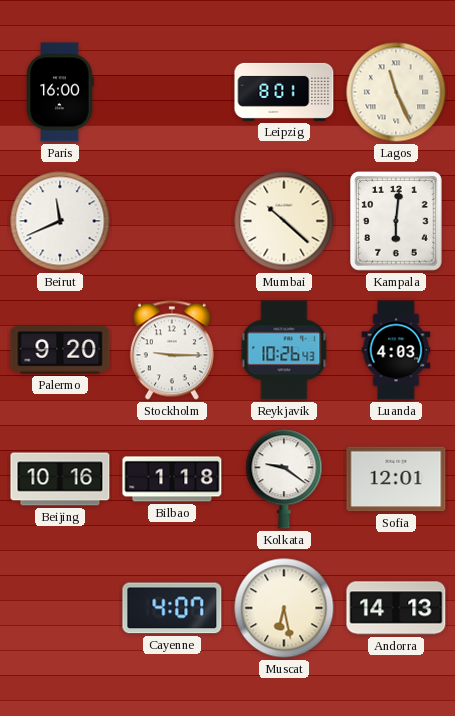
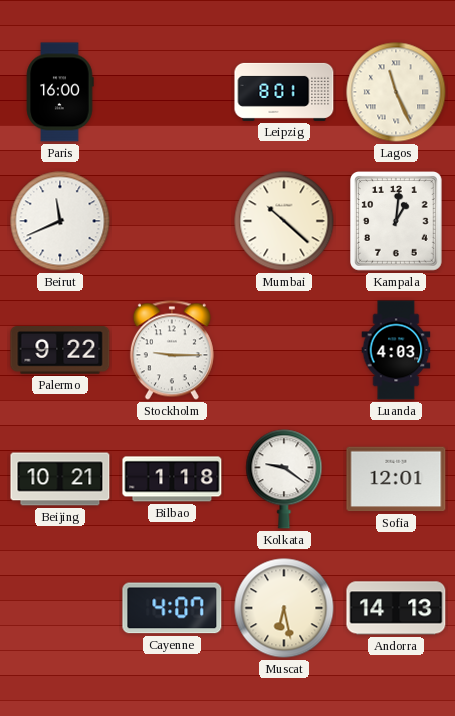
Kampala: 6:01 -> 1:01 (397, 222)
Palermo: 9:20 -> 9:22 (60, 350)
Reykjavik: 10:26 -> none (284, 350)
Beijing: 10:16 -> 10:21 (60, 479)
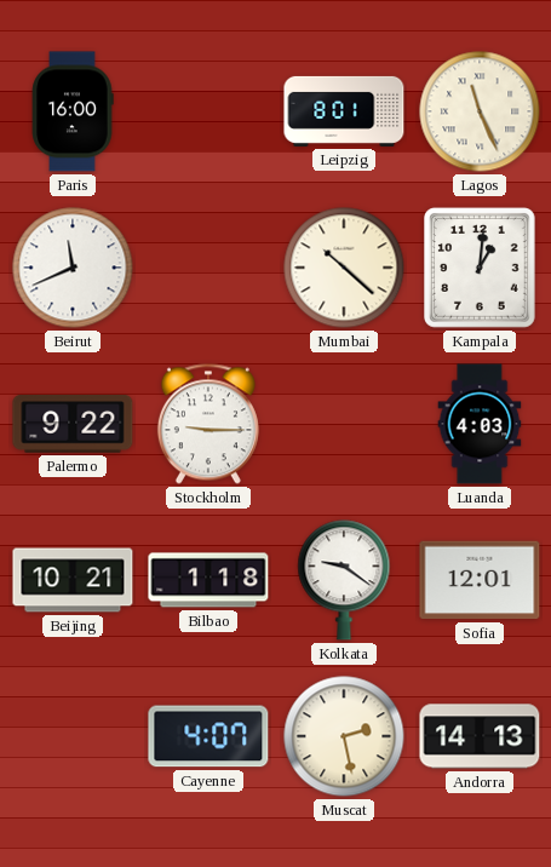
Muscat: 6:28 -> 2:28 (344, 736)
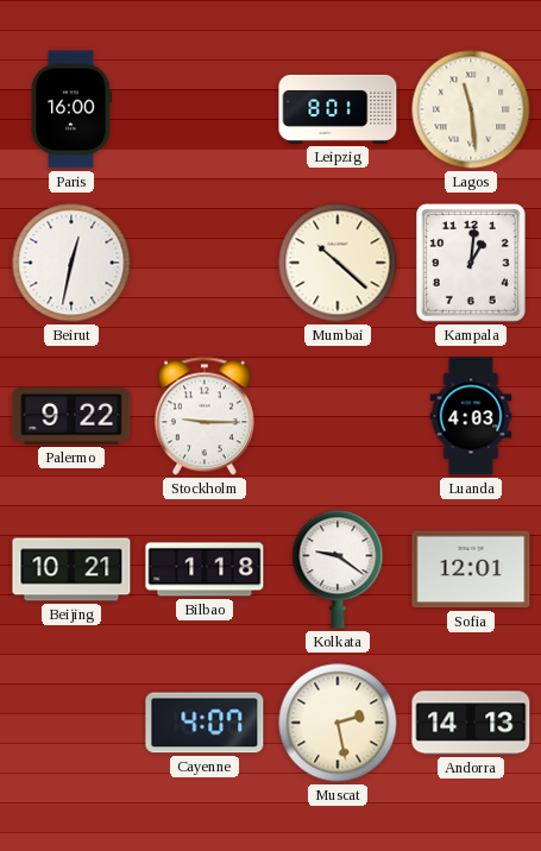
Lagos: 11:26 -> 11:29 (471, 109)
Beirut: 11:41 -> 12:32 (71, 263)
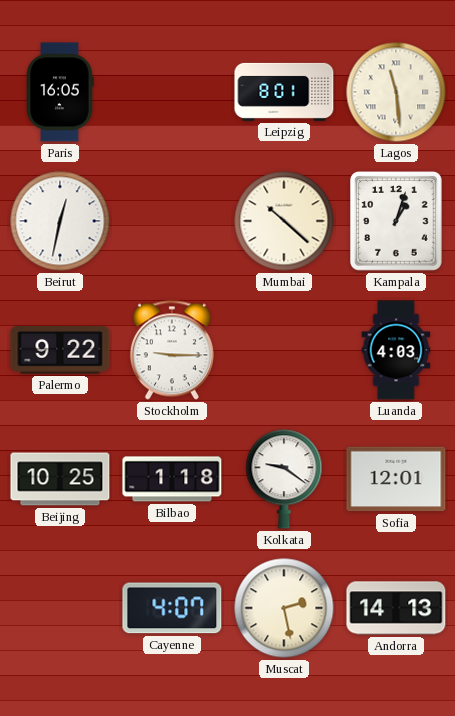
Paris: 16:00 -> 16:05 (60, 92)
Kampala: 1:01 -> 1:03 (397, 222)
Beijing: 10:21 -> 10:25 (60, 479)
